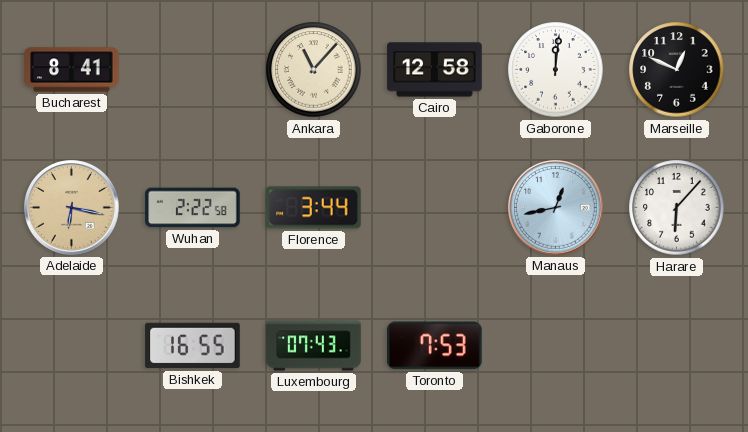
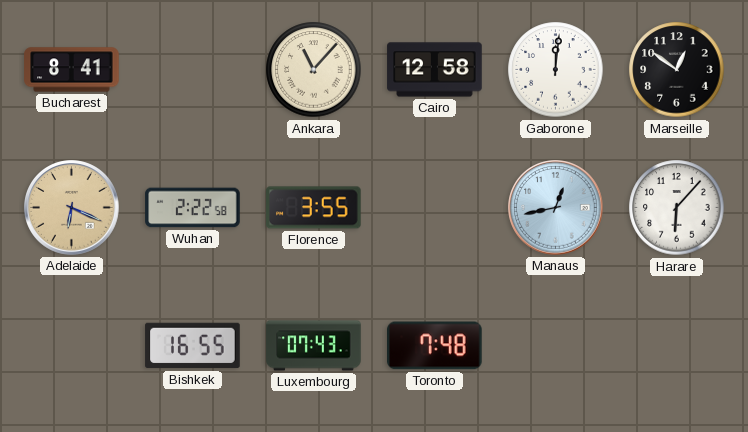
Marseille: 12:49 -> 12:51 (677, 70)
Adelaide: 6:17 -> 6:19 (72, 208)
Florence: 3:44 -> 3:55 (314, 208)
Toronto: 7:53 -> 7:48 (435, 346)
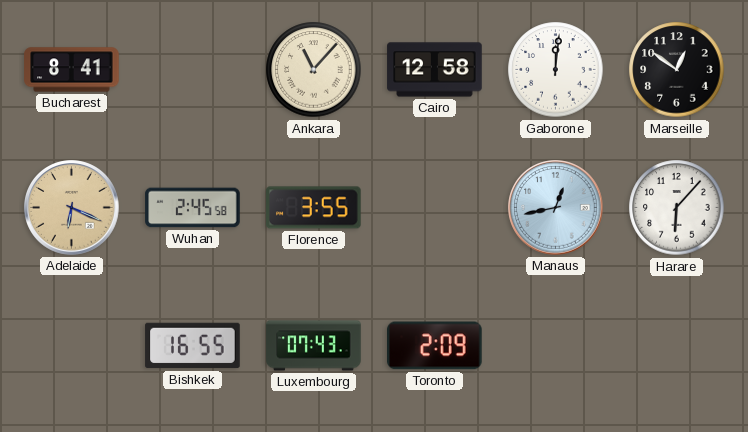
Wuhan: 2:22 -> 2:45 (193, 208)
Toronto: 7:48 -> 2:09 (435, 346)
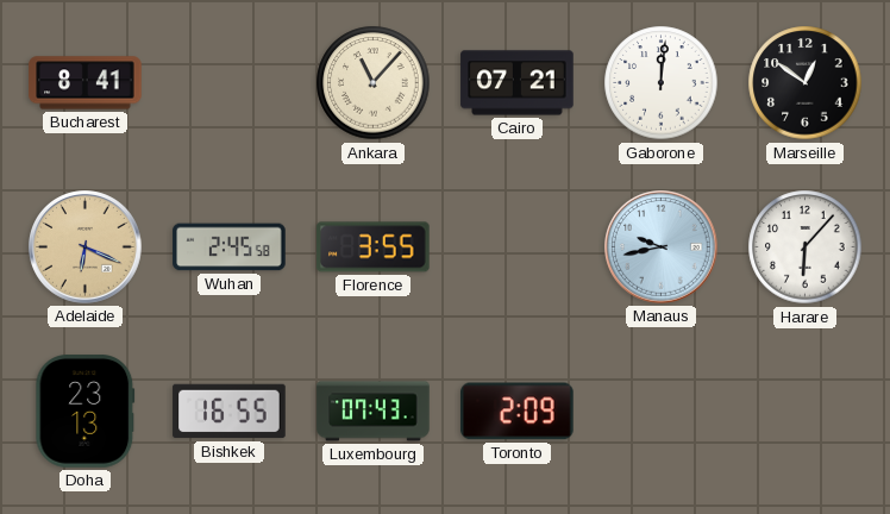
Cairo: 12:58 -> 07:21 (518, 83)
Manaus: 12:43 -> 9:43 (662, 247)
Doha: none -> 23:13 (86, 412)
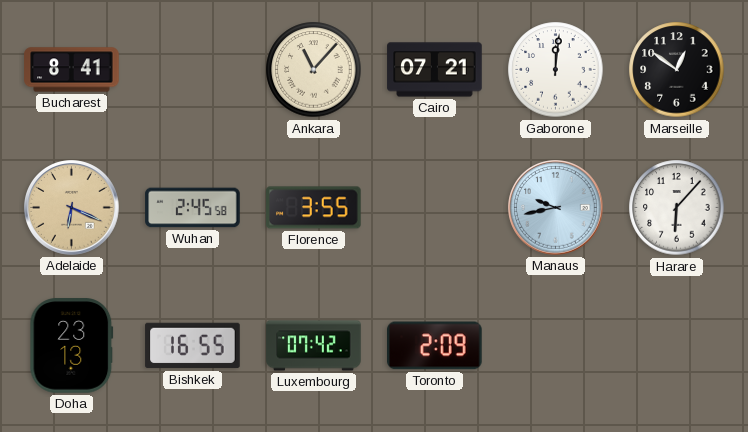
Luxembourg: 07:43 -> 07:42 (314, 346)
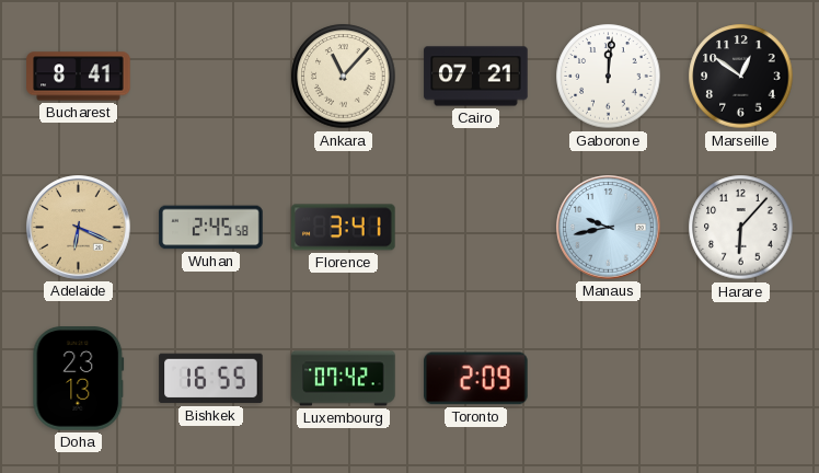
Florence: 3:55 -> 3:41 (344, 228)
